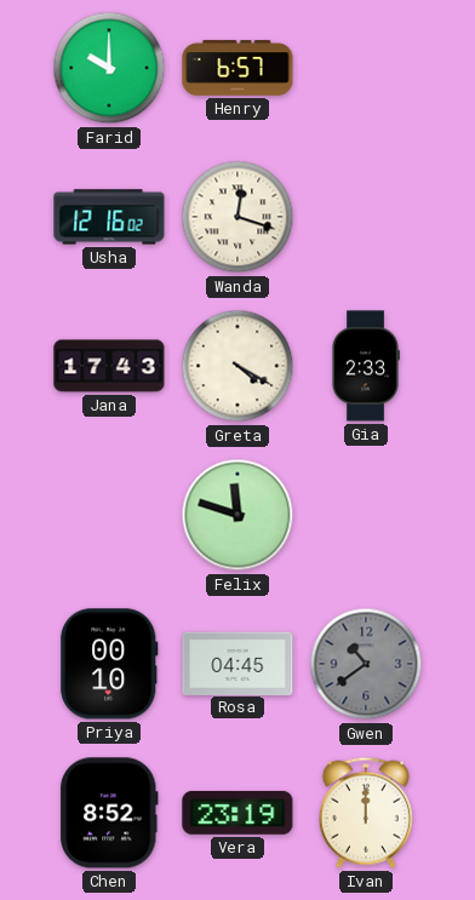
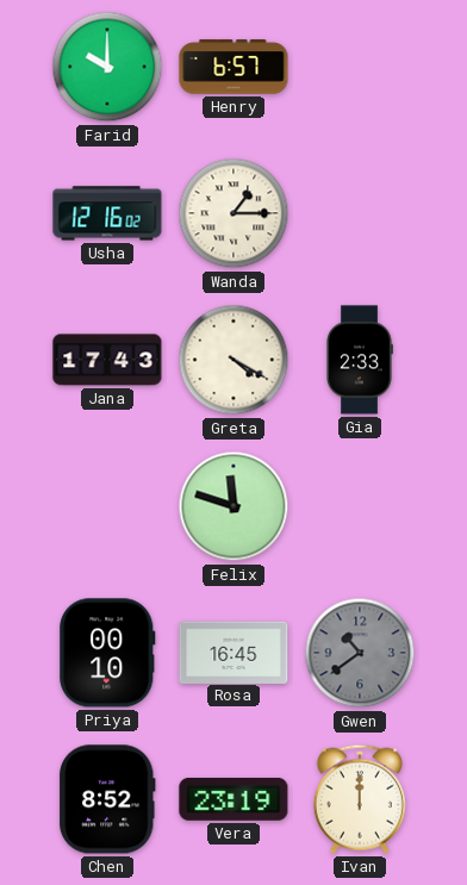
Wanda: 12:18 -> 1:15 (233, 213)
Rosa: 04:45 -> 16:45 (233, 652)
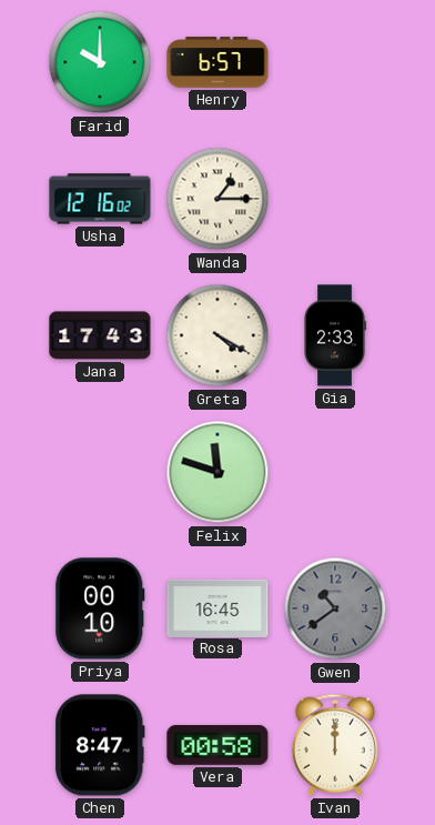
Chen: 8:52 -> 8:47 (101, 745)
Vera: 23:19 -> 00:58 (217, 745)
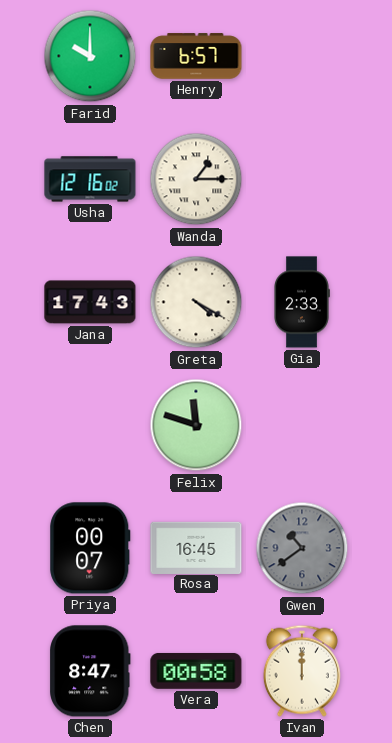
Priya: 00:10 -> 00:07 (90, 548)
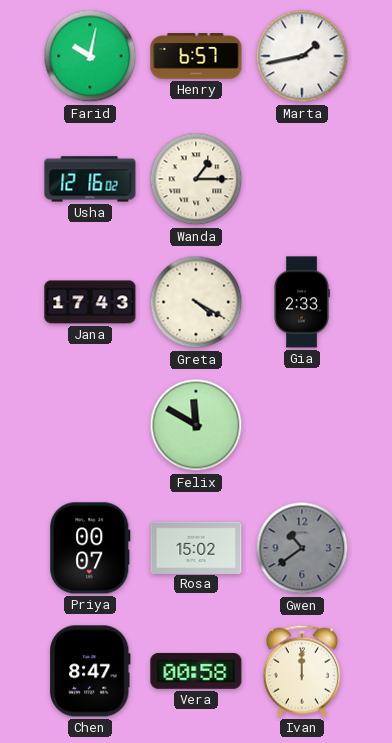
Farid: 10:00 -> 10:02 (90, 56)
Marta: none -> 1:43 (302, 56)
Felix: 11:48 -> 11:50 (196, 425)
Rosa: 16:45 -> 15:02 (196, 547)
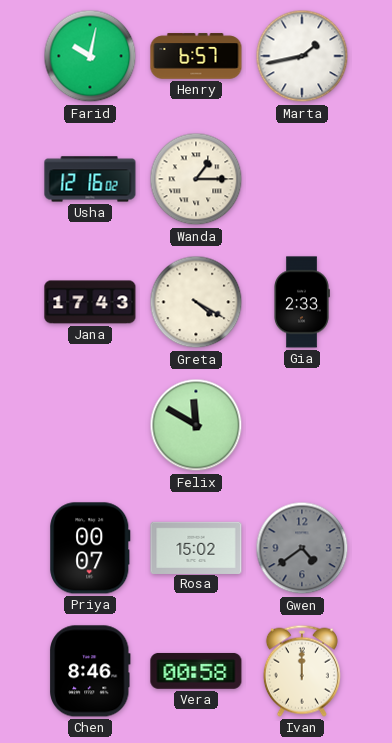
Gwen: 10:39 -> 4:39 (302, 548)
Chen: 8:47 -> 8:46 (91, 671)
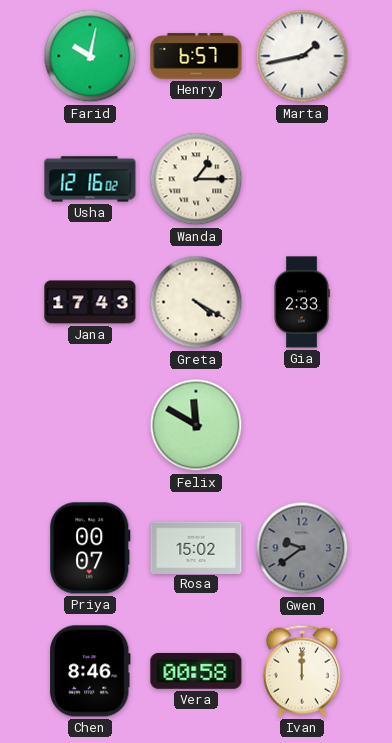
Gwen: 4:39 -> 9:39 (302, 548)
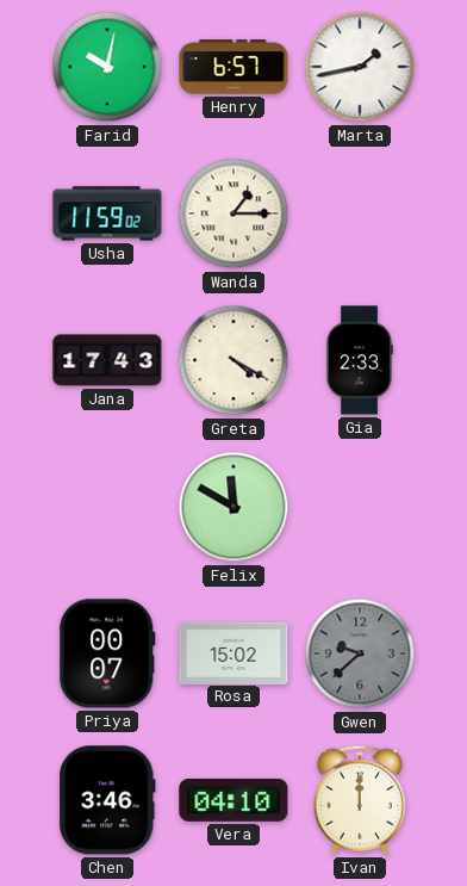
Usha: 12:16 -> 11:59 (107, 213)
Gwen: 9:39 -> 9:38 (360, 653)
Chen: 8:46 -> 3:46 (108, 800)
Vera: 00:58 -> 04:10 (233, 800)
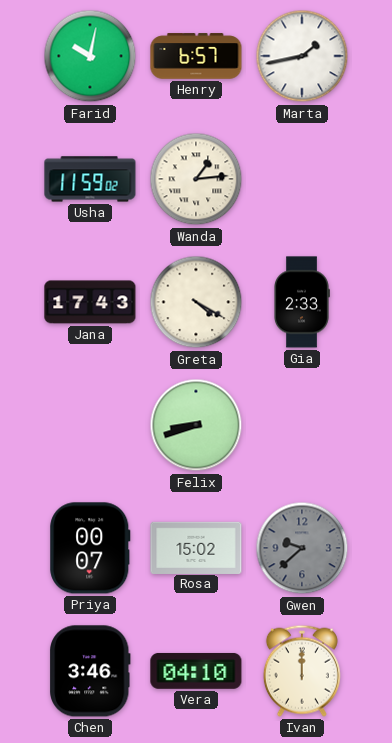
Wanda: 1:15 -> 1:14 (196, 179)
Felix: 11:50 -> 8:42 (196, 425)
